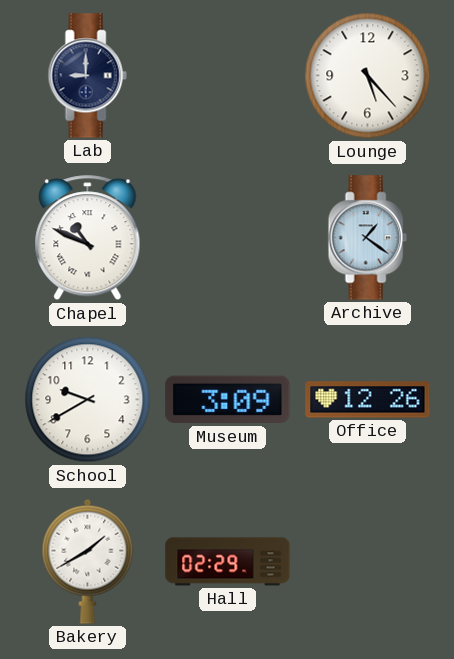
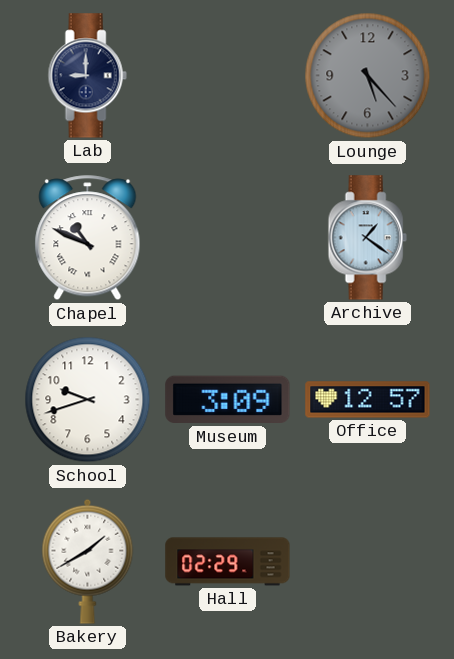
Lounge dial: white -> grey (368, 76)
School: 9:40 -> 9:42 (88, 400)
Office: 12:26 -> 12:57 (368, 400)
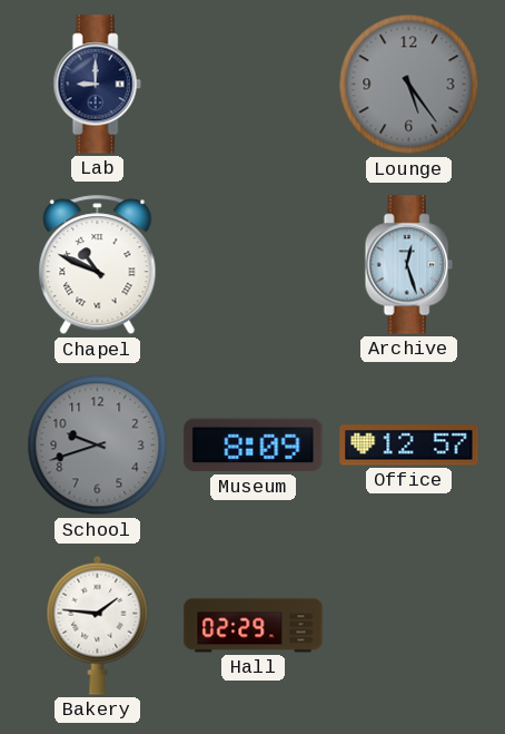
Lounge: 5:23 -> 5:24 (409, 85)
Archive: 1:21 -> 12:27 (408, 265)
School dial: white -> grey (98, 446)
Museum: 3:09 -> 8:09 (254, 446)
Bakery: 1:40 -> 1:46 (98, 625)
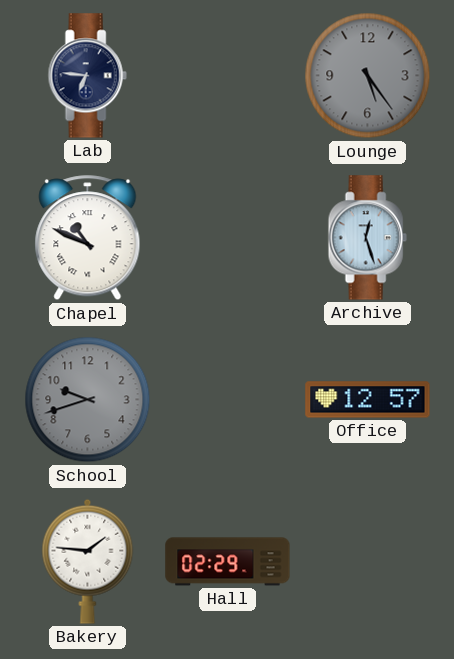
Lab: 9:00 -> 6:46 (87, 76)
Museum: 8:09 -> none (254, 446)
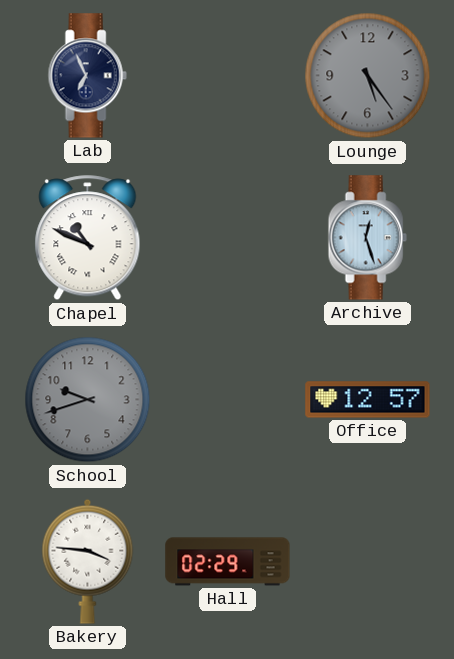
Lab: 6:46 -> 6:56 (87, 76)
Bakery: 1:46 -> 3:46 (88, 561)
